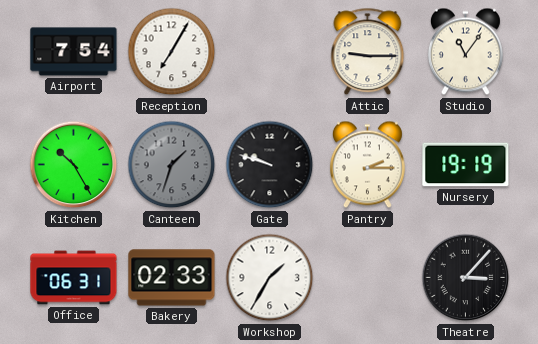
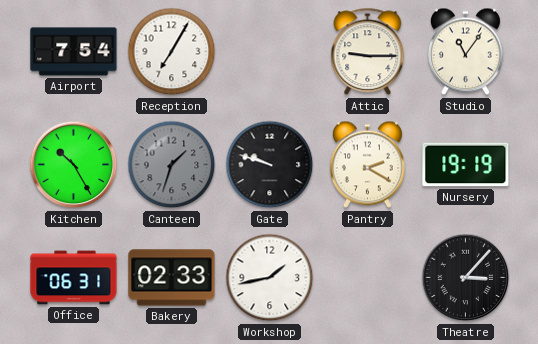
Pantry: 2:15 -> 2:20 (367, 165)
Workshop: 1:35 -> 1:43 (270, 278)
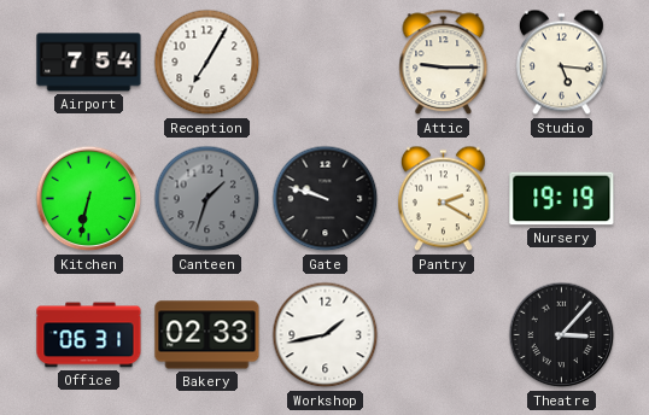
Studio: 11:06 -> 5:16 (561, 63)
Kitchen: 10:25 -> 6:32 (89, 199)
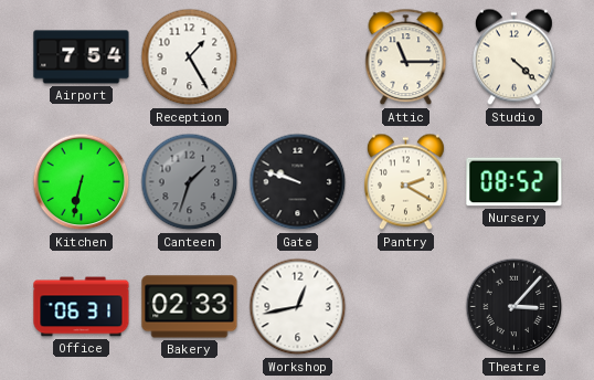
Reception: 7:05 -> 1:25 (190, 57)
Attic: 9:15 -> 11:15 (406, 57)
Studio: 5:16 -> 4:22 (513, 57)
Nursery: 19:19 -> 08:52 (515, 182)
Workshop: 1:43 -> 12:43 (298, 307)
